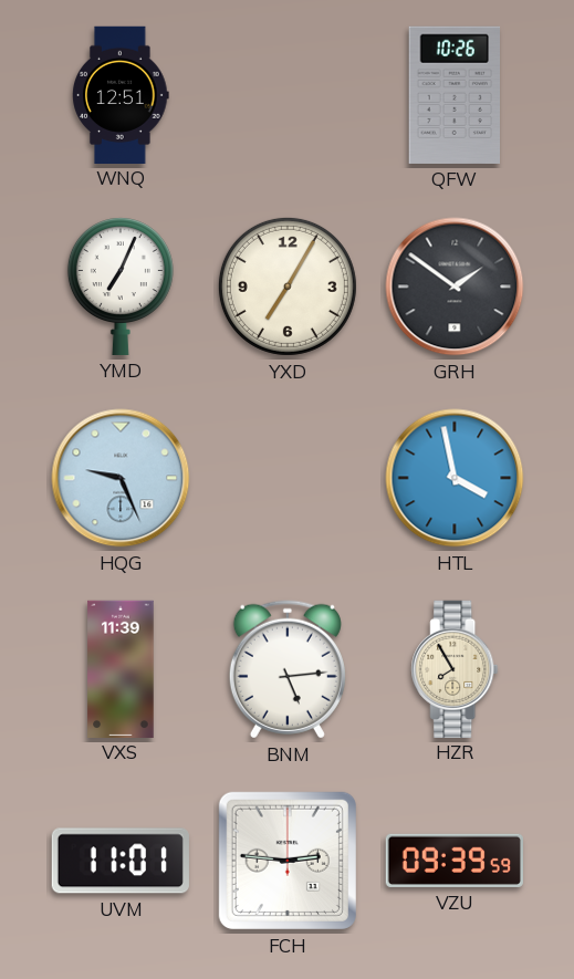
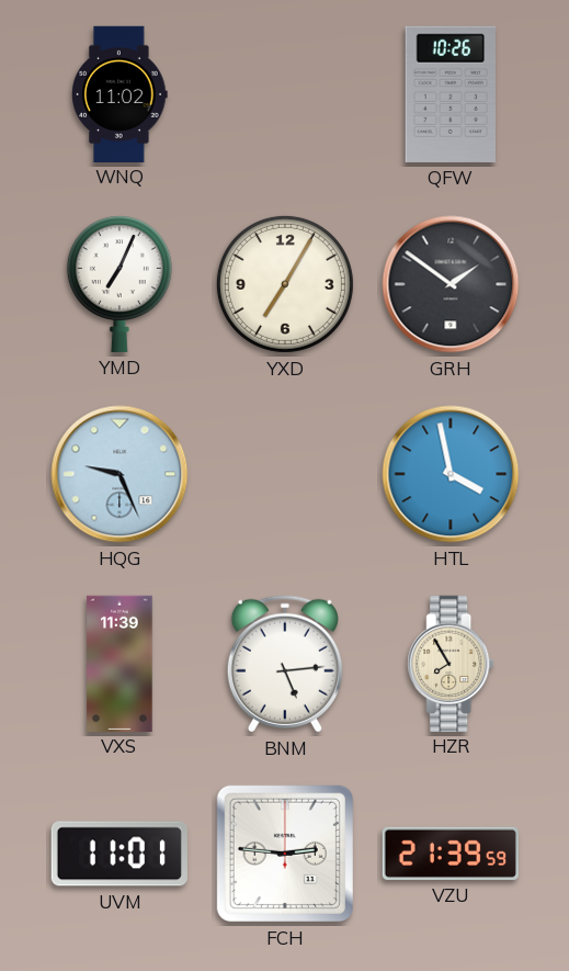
WNQ: 12:51 -> 11:02 (120, 93)
VZU: 09:39 -> 21:39 (451, 854)
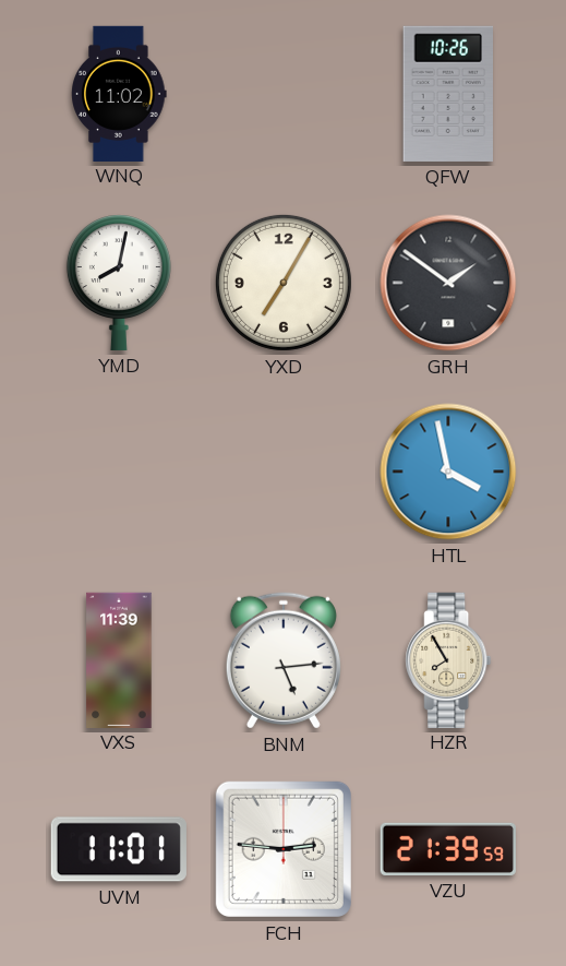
YMD: 7:04 -> 8:02 (119, 283)
HQG: 9:26 -> none (120, 474)
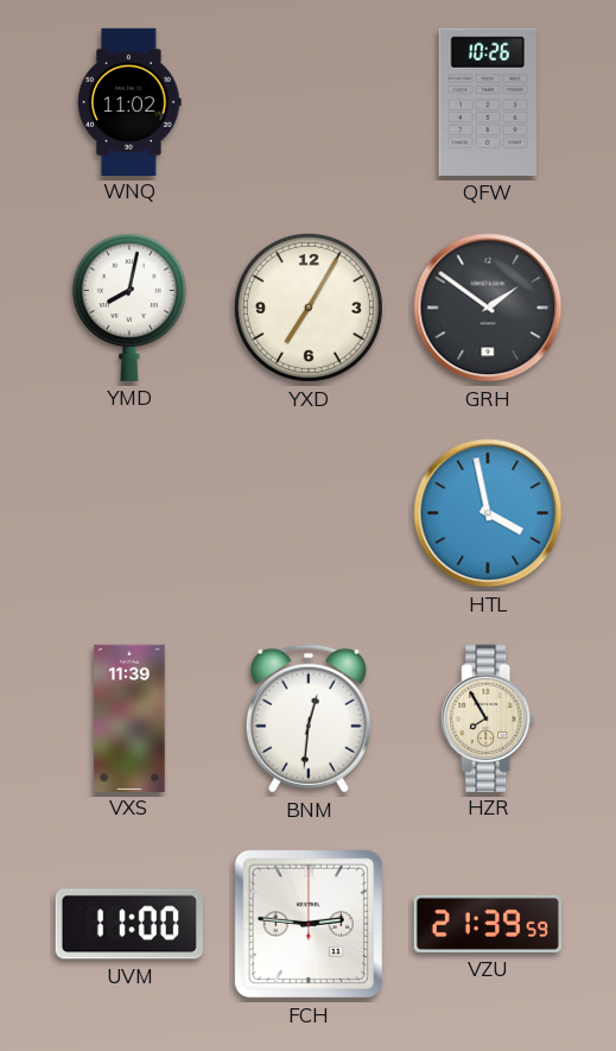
BNM: 5:14 -> 12:31 (309, 718)
UVM: 11:01 -> 11:00 (129, 924)
